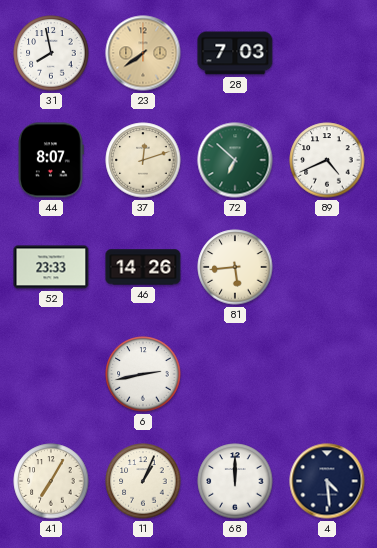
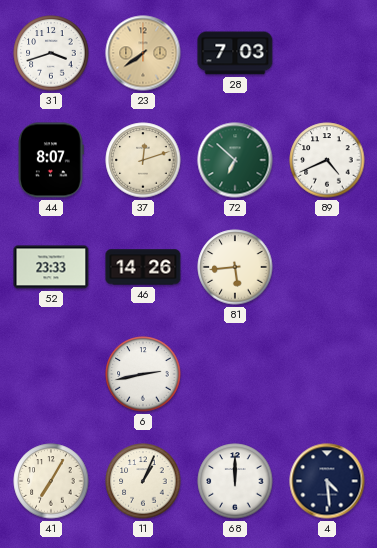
31: 7:58 -> 3:42 (51, 53)
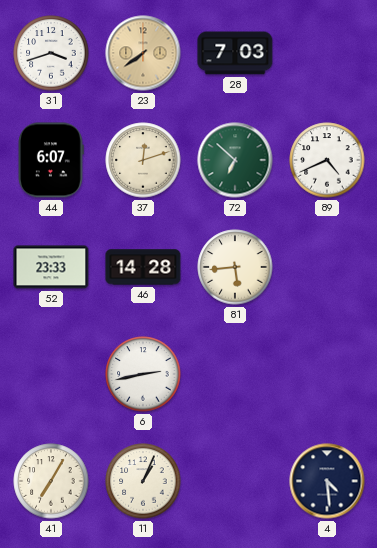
44: 8:07 -> 6:07 (51, 160)
46: 14:26 -> 14:28 (143, 267)
68: 12:00 -> none (235, 481)
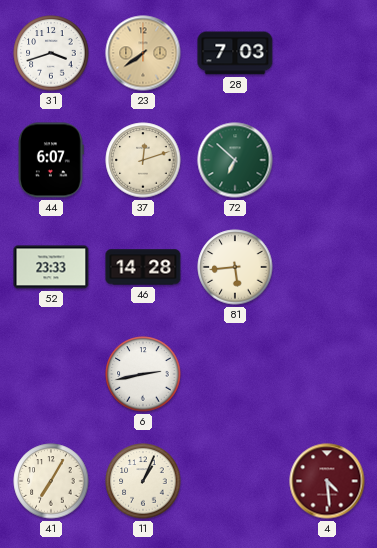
89: 4:41 -> none (327, 160)
4 dial: navy -> burgundy (327, 481)
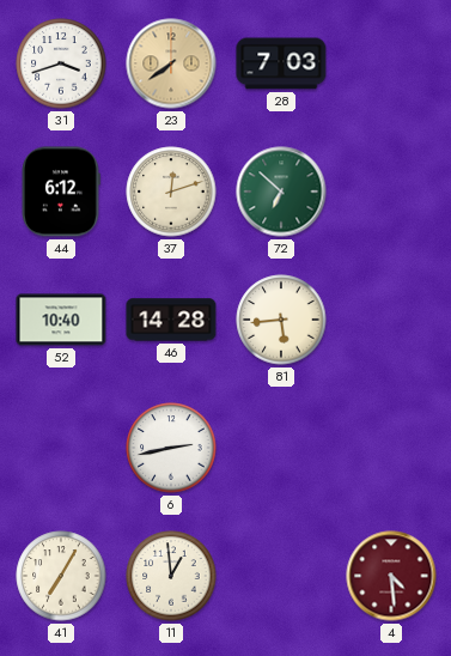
44: 6:07 -> 6:12 (61, 192)
52: 23:33 -> 10:40 (61, 320)
11: 1:04 -> 12:59 (171, 576)
